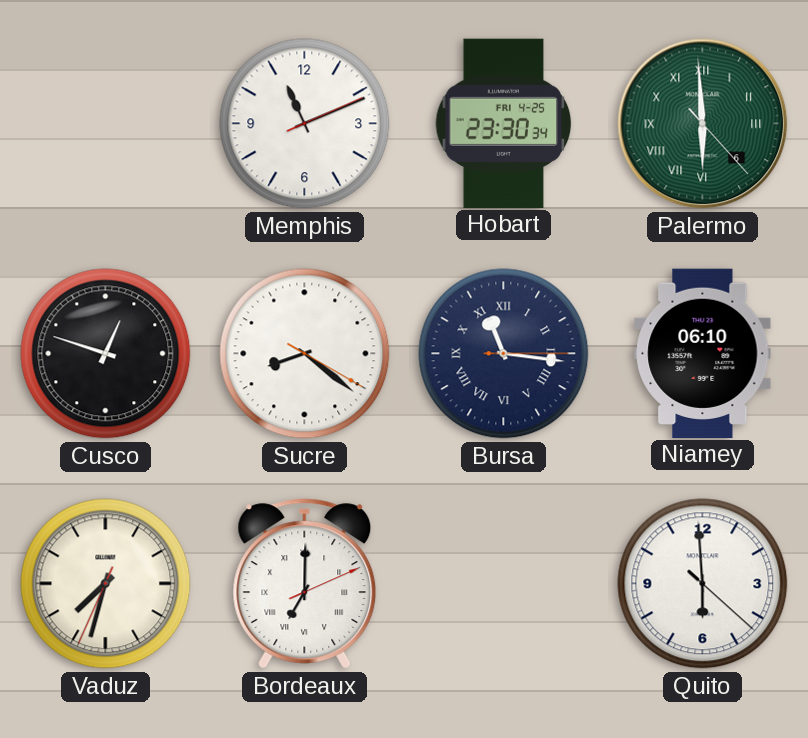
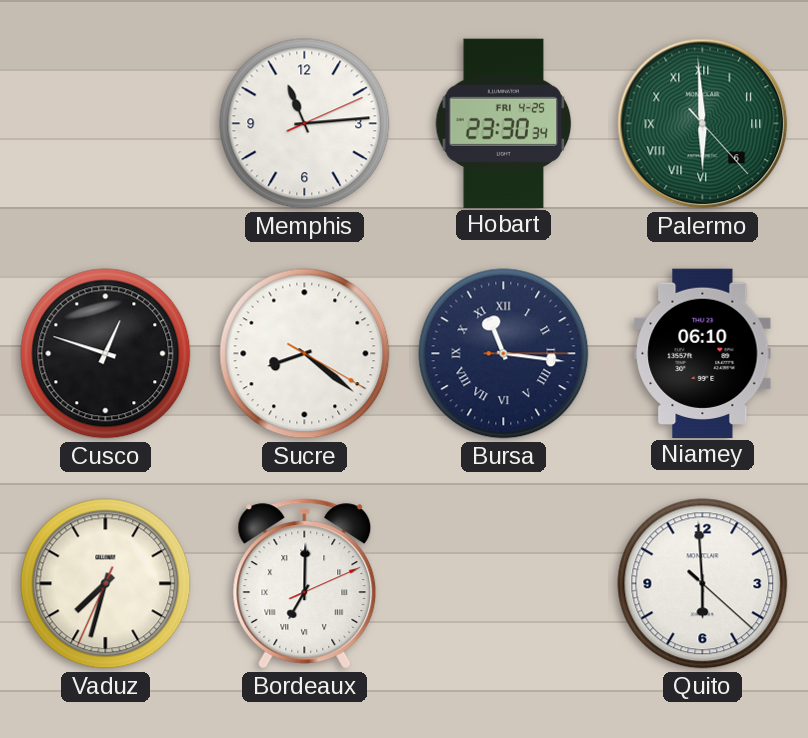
Memphis: 11:11 -> 11:14 (305, 124)
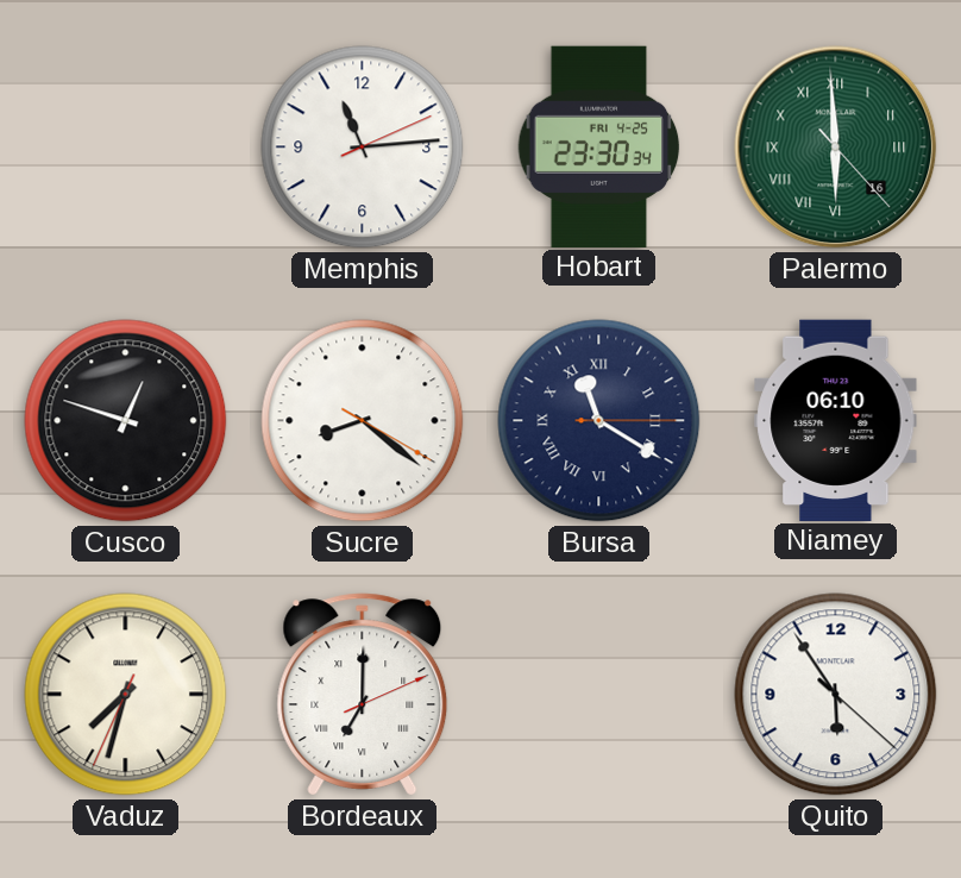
Palermo date: 6 -> 16 (836, 148)
Bursa: 11:16 -> 11:20 (599, 421)
Quito: 5:59 -> 5:54 (836, 695)
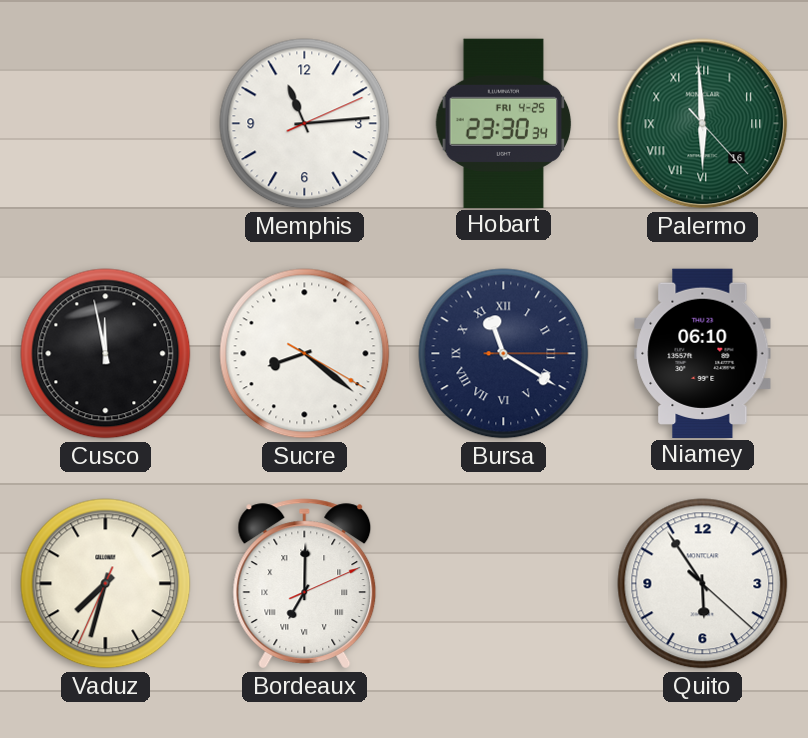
Cusco: 12:48 -> 11:58 (106, 354)
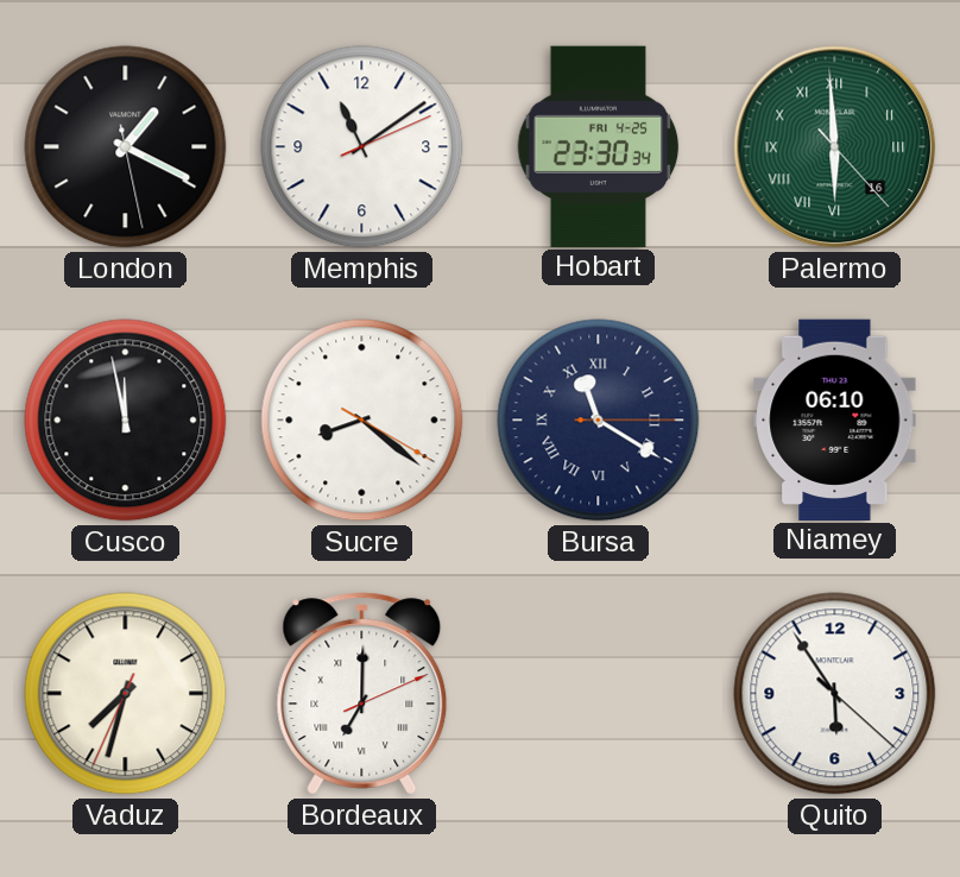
London: none -> 1:19 (126, 147)
Memphis: 11:14 -> 11:09 (362, 147)
